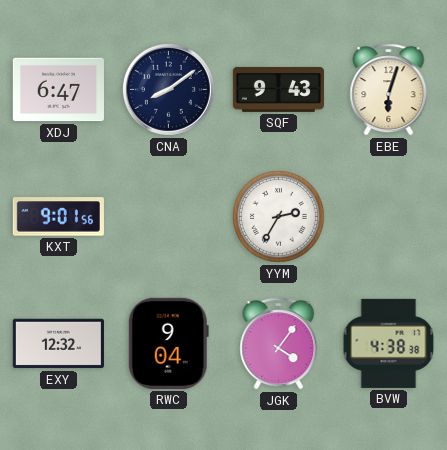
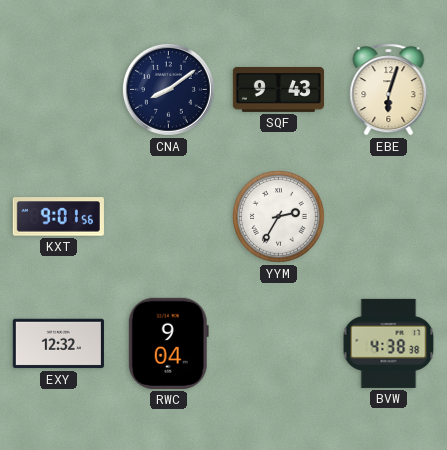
XDJ: 6:47 -> none (58, 90)
JGK: 4:06 -> none (279, 344)
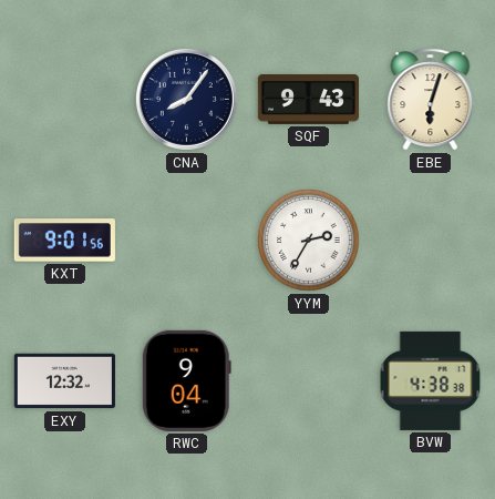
CNA: 8:09 -> 8:06 (186, 99)
